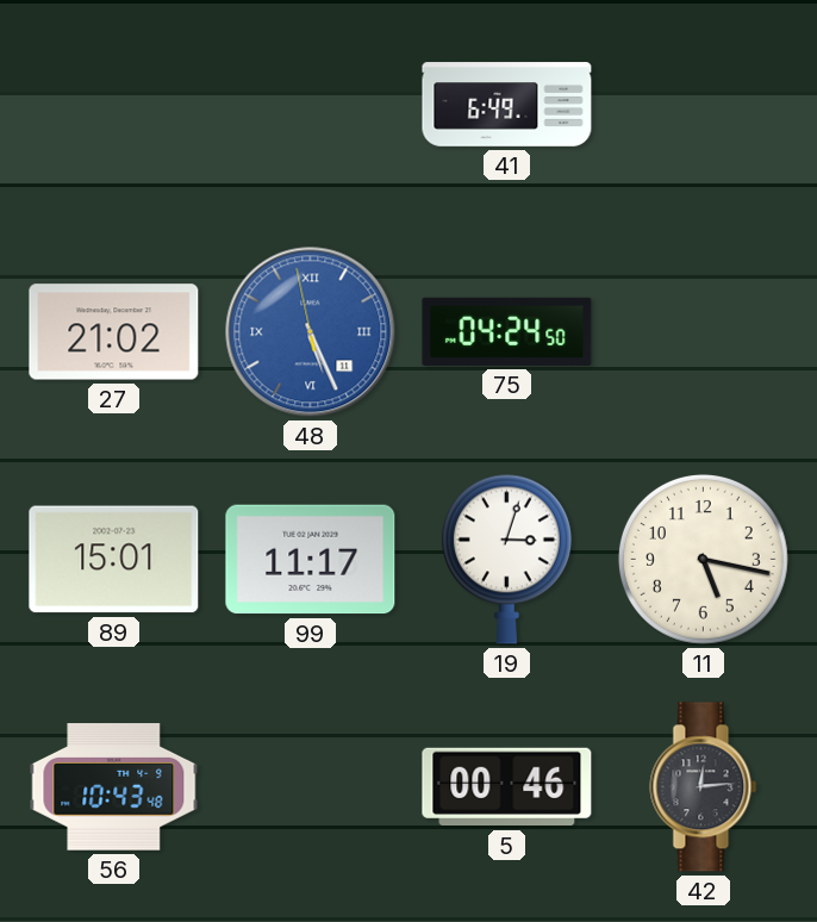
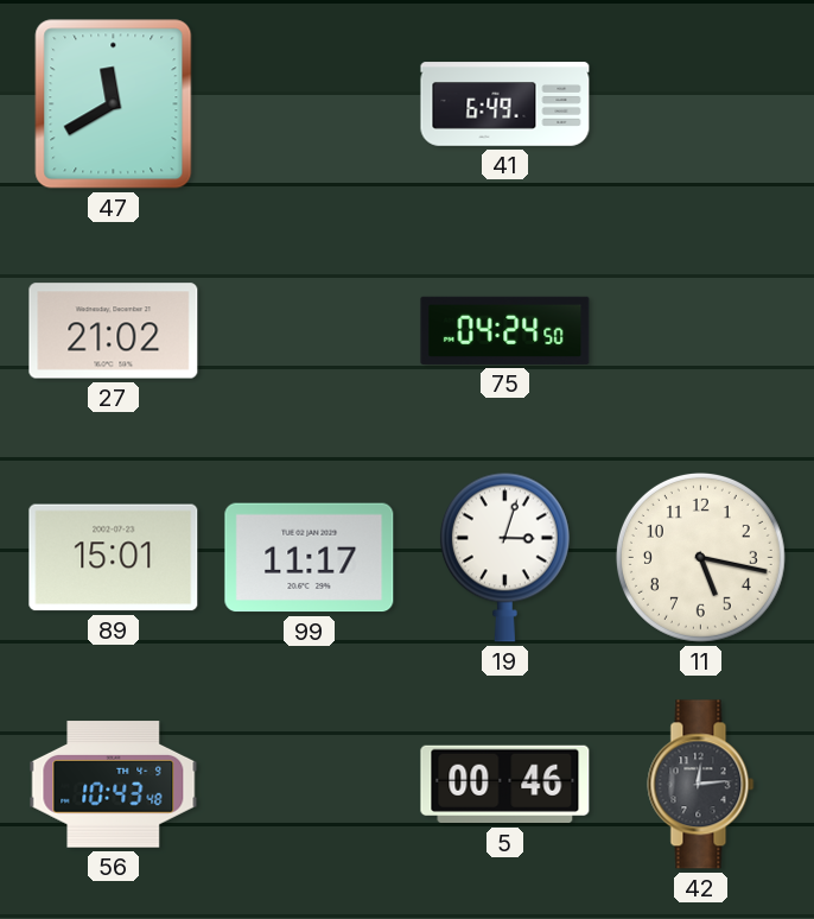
47: none -> 11:40 (114, 104)
48: 5:25 -> none (311, 332)
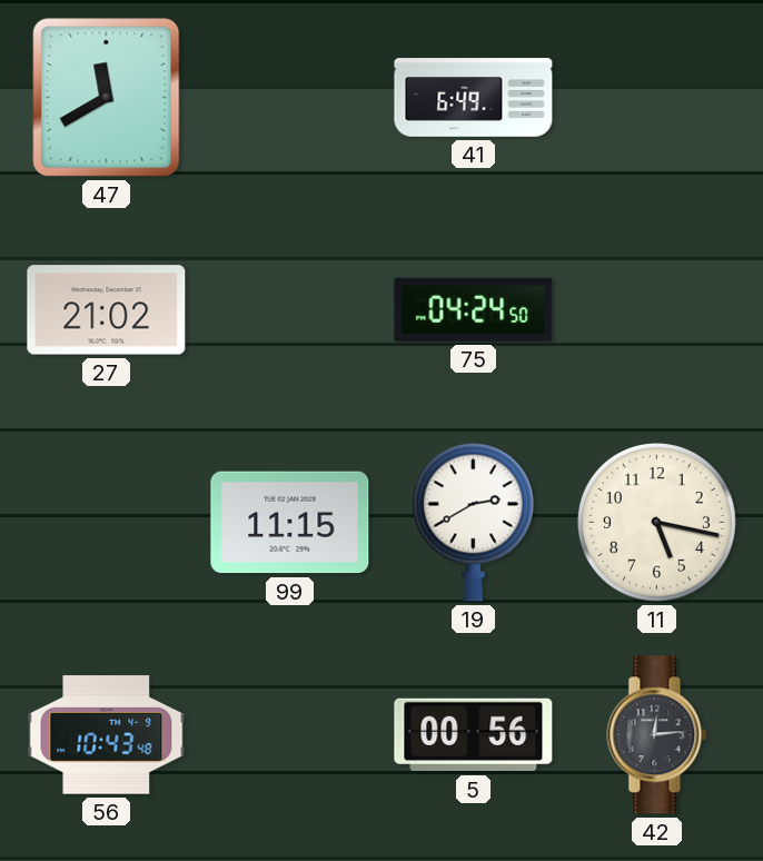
89: 15:01 -> none (114, 558)
99: 11:17 -> 11:15 (290, 523)
19: 3:03 -> 2:40 (473, 522)
5: 00:46 -> 00:56 (474, 735)
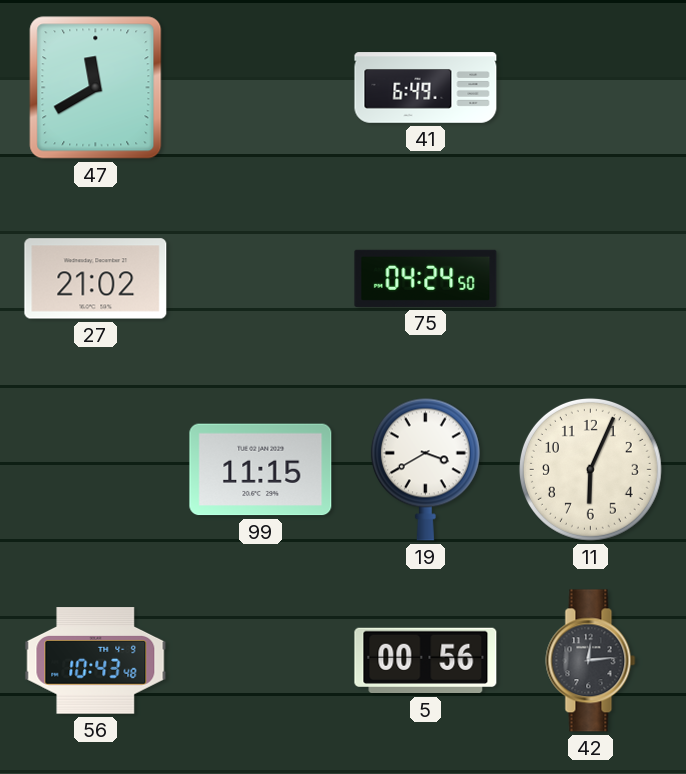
19: 2:40 -> 3:40 (425, 469)
11: 5:17 -> 6:04 (590, 469)
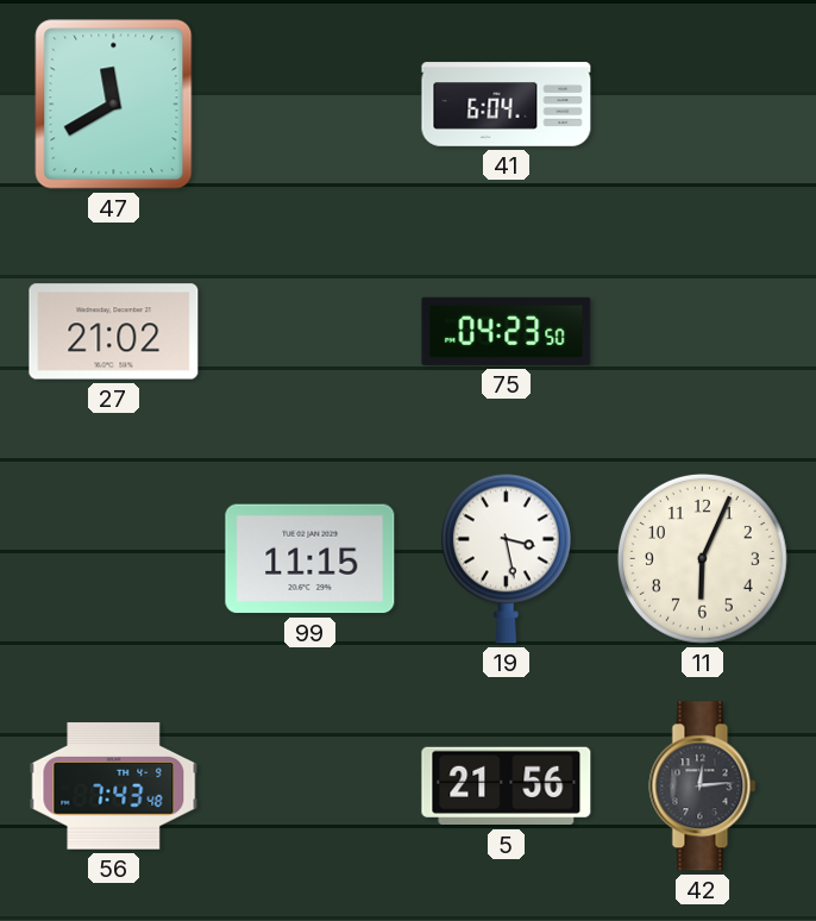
41: 6:49 -> 6:04 (507, 105)
75: 04:24 -> 04:23 (507, 331)
19: 3:40 -> 3:28 (506, 558)
56: 10:43 -> 7:43 (114, 787)
5: 00:56 -> 21:56 (507, 787)
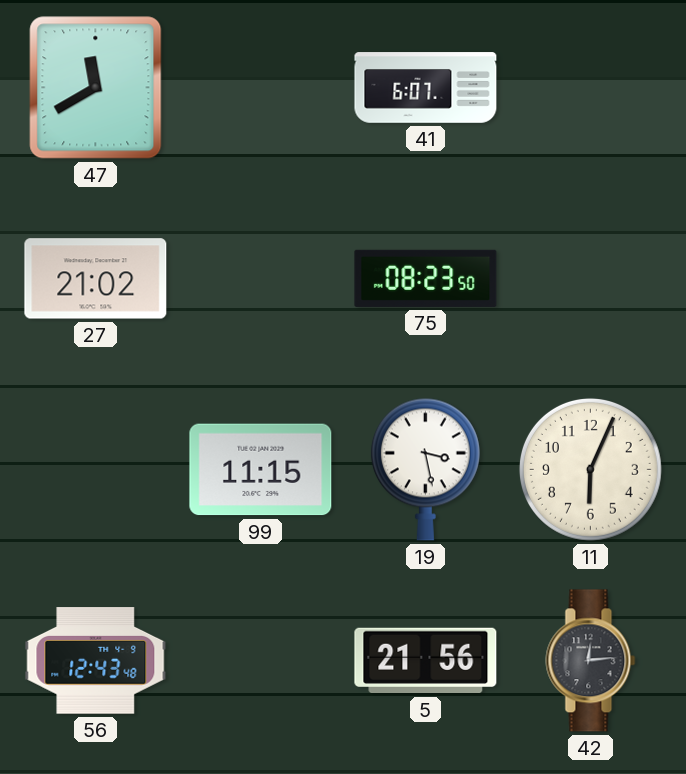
41: 6:04 -> 6:07 (426, 88)
75: 04:23 -> 08:23 (426, 278)
56: 7:43 -> 12:43 (96, 661)
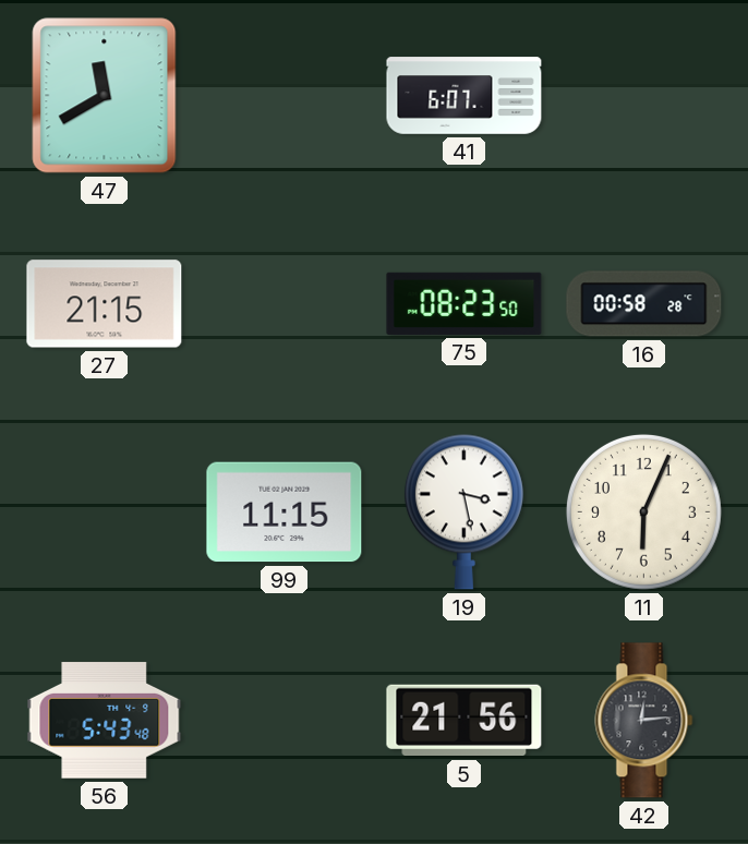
27: 21:02 -> 21:15 (105, 304)
16: none -> 00:58 (644, 304)
56: 12:43 -> 5:43 (105, 721)
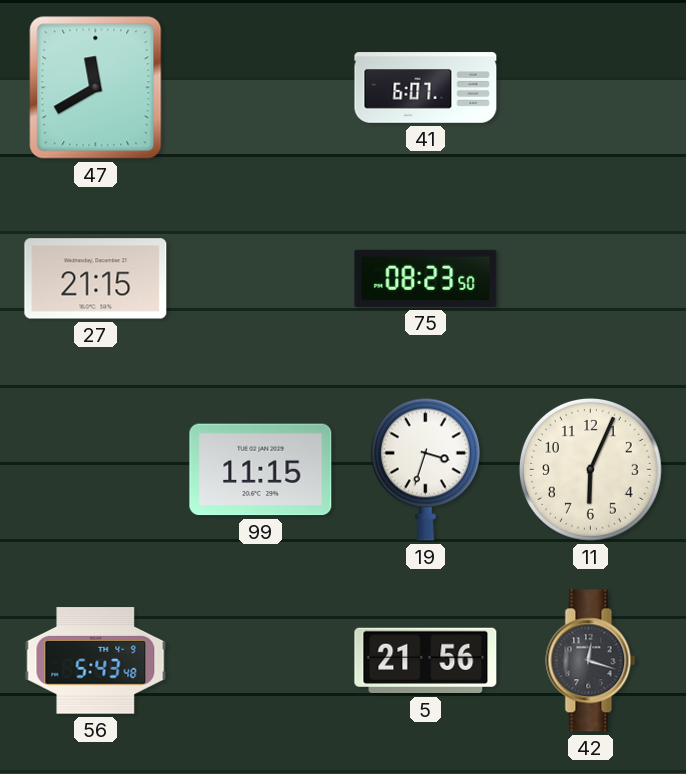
16: 00:58 -> none (644, 304)
19: 3:28 -> 3:33 (425, 469)
42: 12:14 -> 12:18 (591, 661)
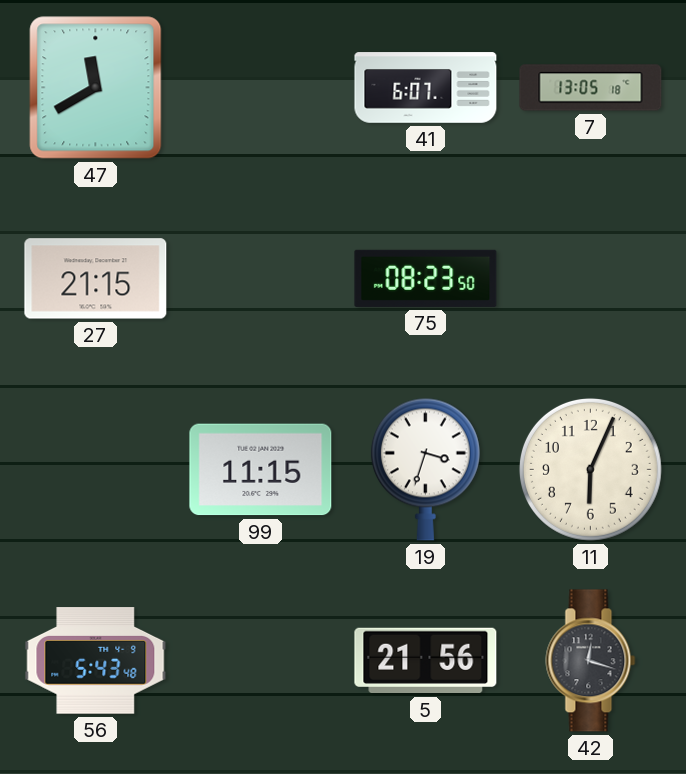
7: none -> 13:05 (591, 88)
